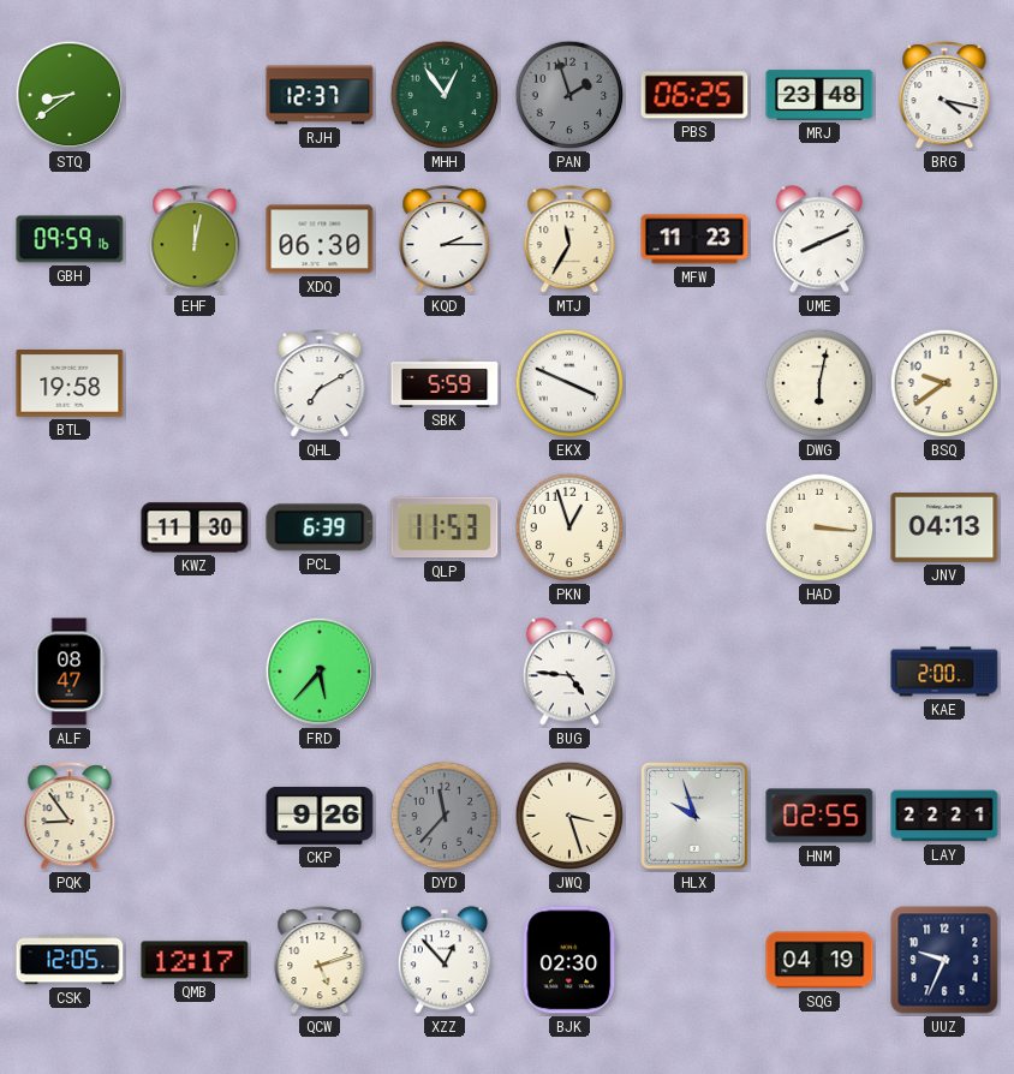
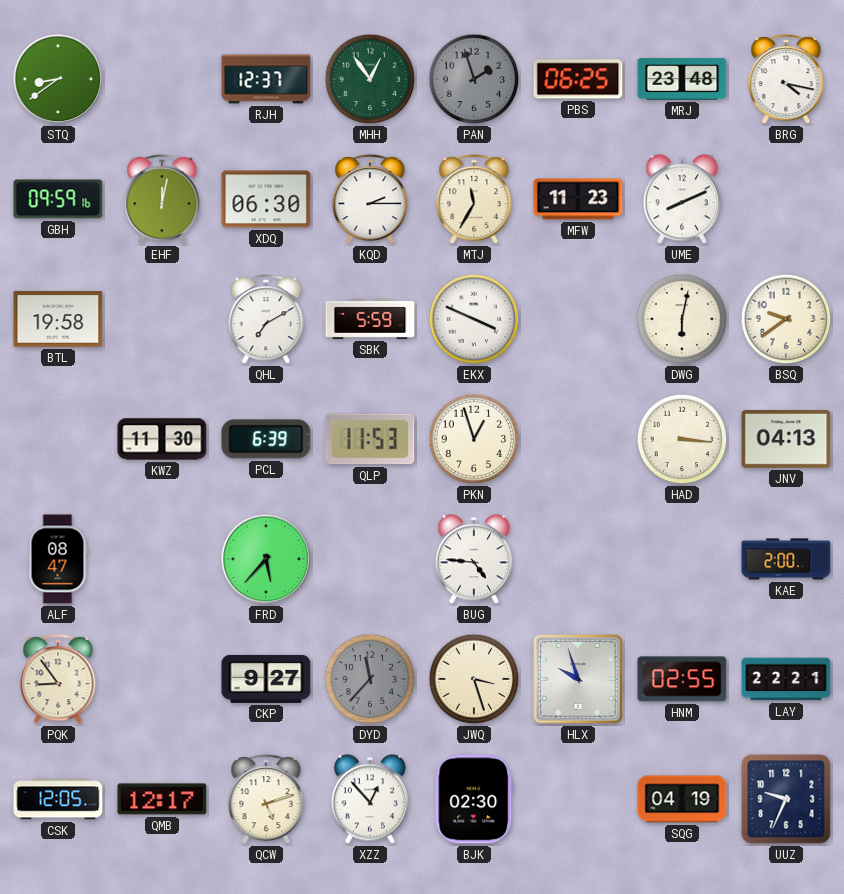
CKP: 9:26 -> 9:27 (266, 679)
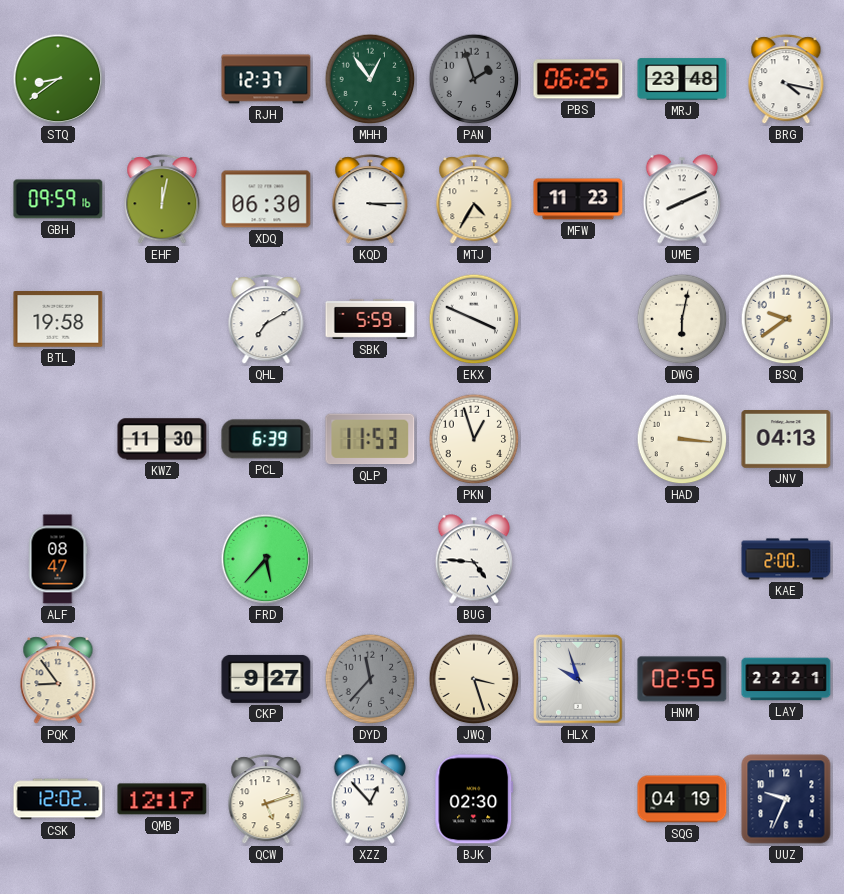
KQD: 2:15 -> 3:15 (370, 200)
MTJ: 11:35 -> 4:35 (474, 200)
CSK: 12:05 -> 12:02 (58, 799)
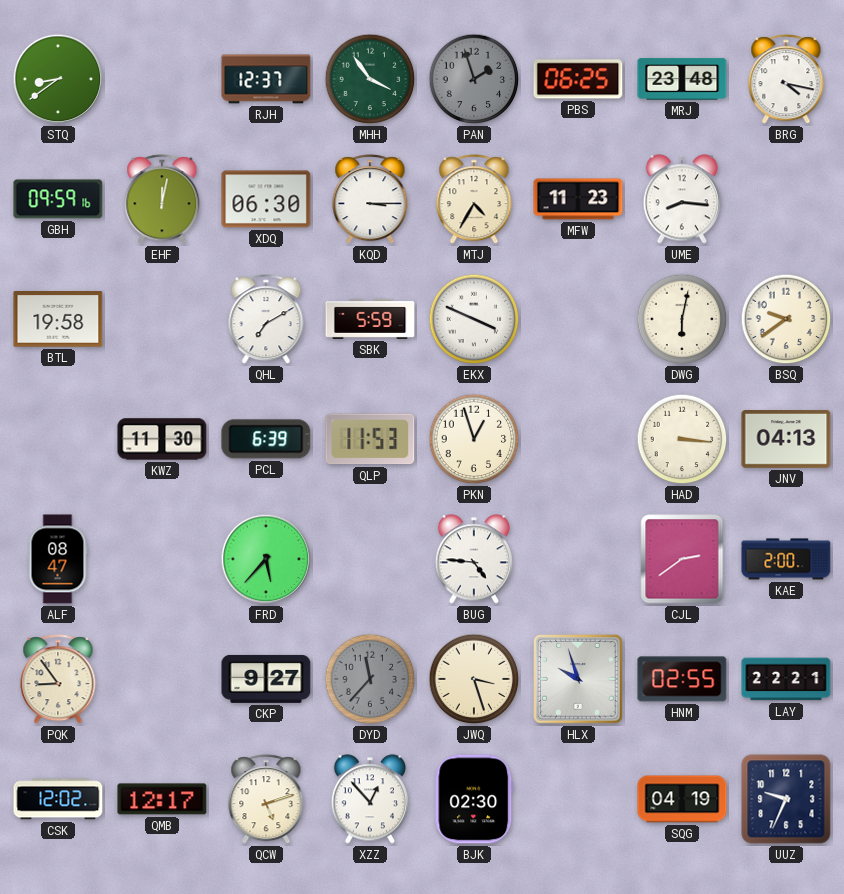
MHH: 12:54 -> 3:54 (370, 79)
UME: 8:11 -> 8:16 (681, 199)
CJL: none -> 2:39 (682, 559)
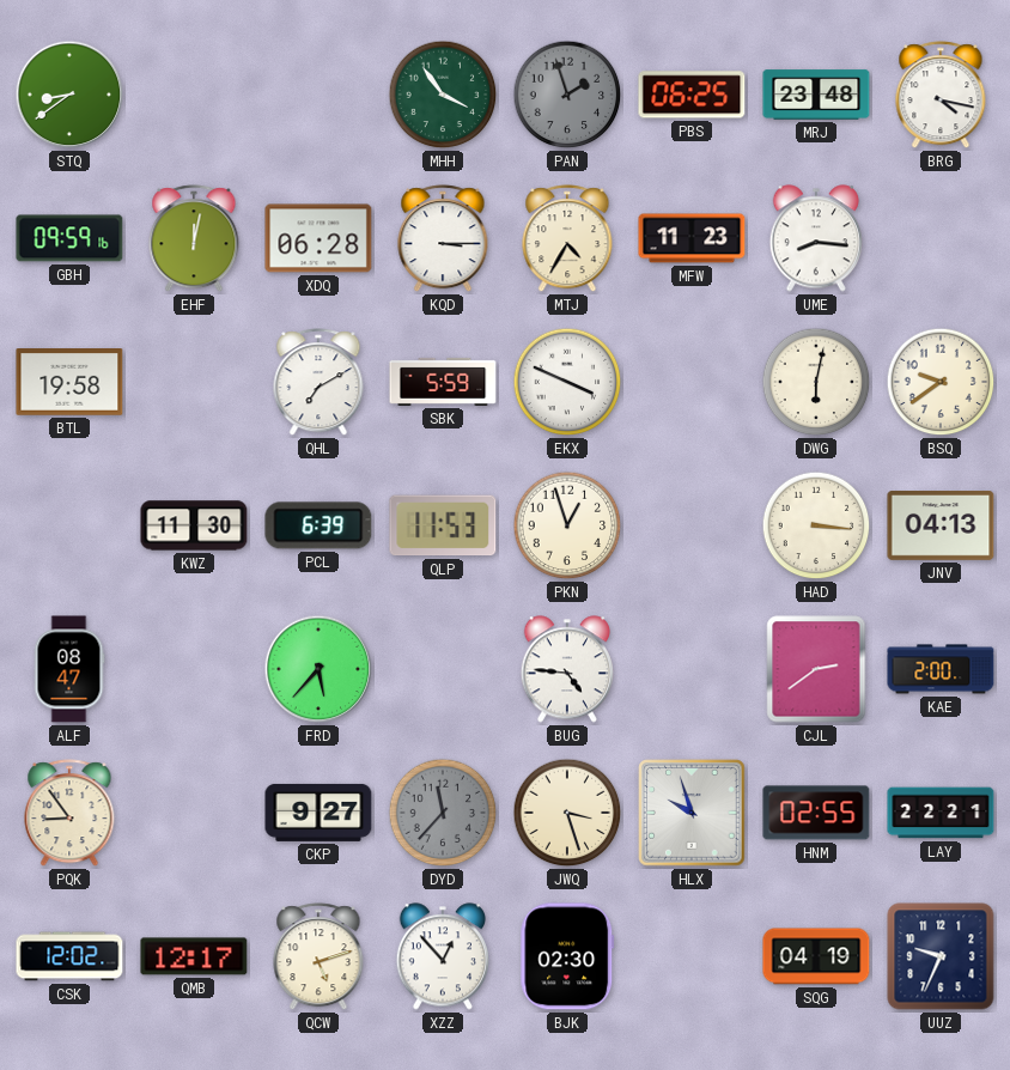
RJH: 12:37 -> none (266, 79)
XDQ: 06:30 -> 06:28 (318, 238)
